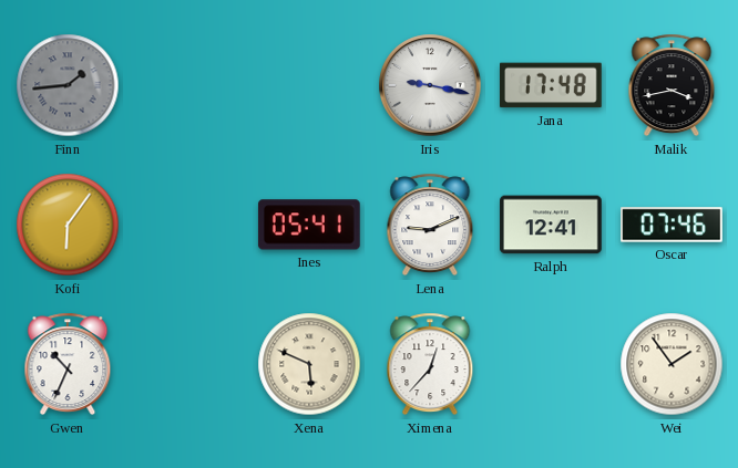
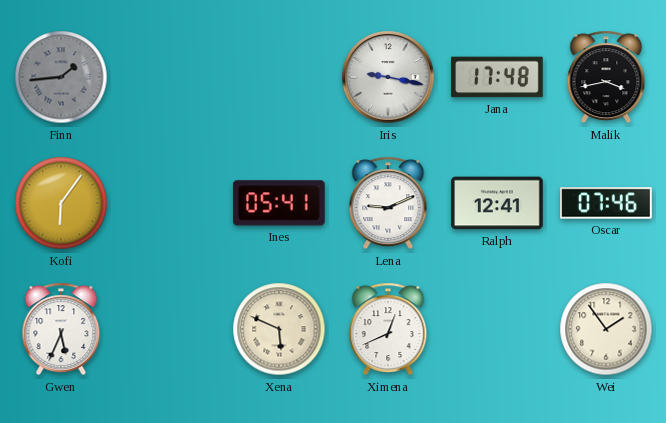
Gwen: 10:34 -> 5:34 (61, 329)
Ximena: 12:37 -> 12:41 (388, 329)
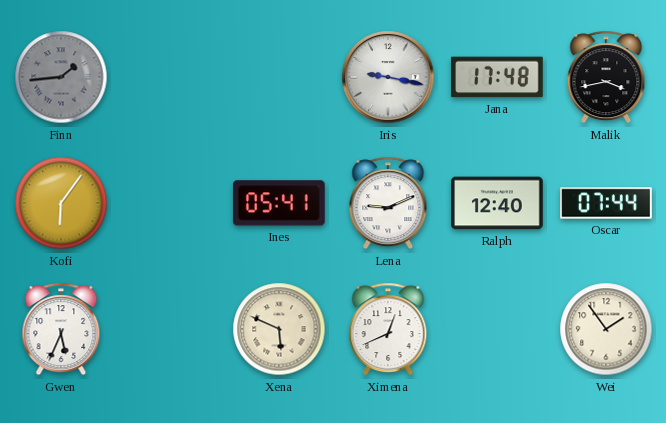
Ralph: 12:41 -> 12:40 (497, 203)
Oscar: 07:46 -> 07:44 (606, 203)
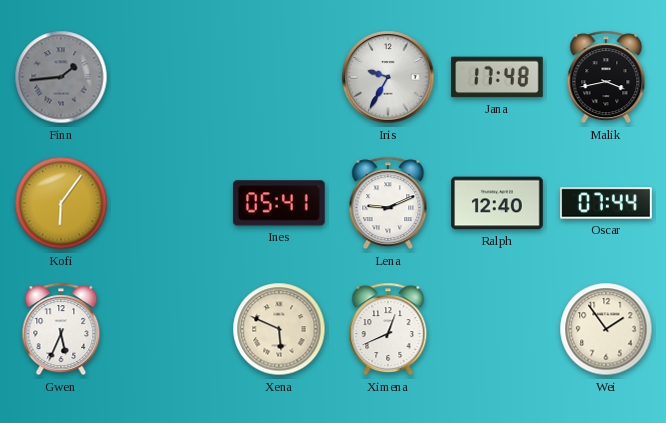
Iris: 9:17 -> 9:35 (388, 77)
